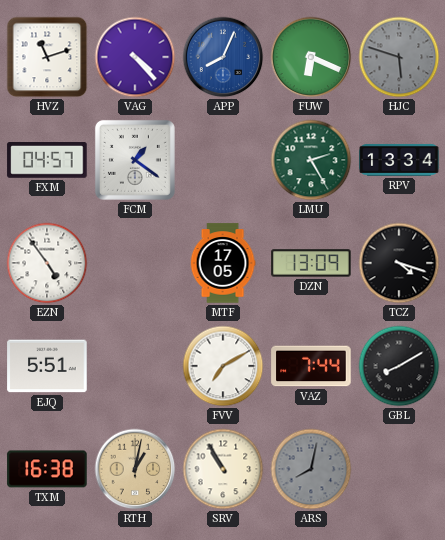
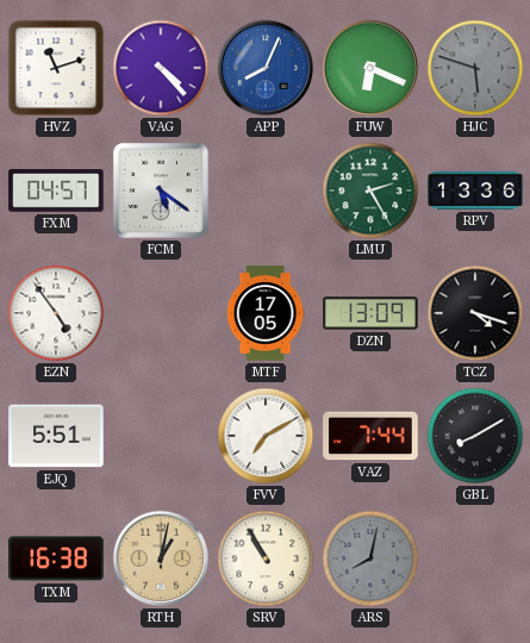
FCM: 1:21 -> 5:21 (161, 191)
RPV: 13:34 -> 13:36 (475, 191)
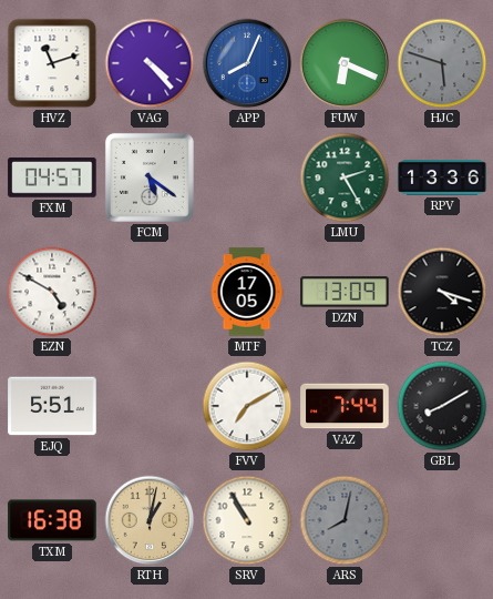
EZN: 4:54 -> 4:50 (52, 292)
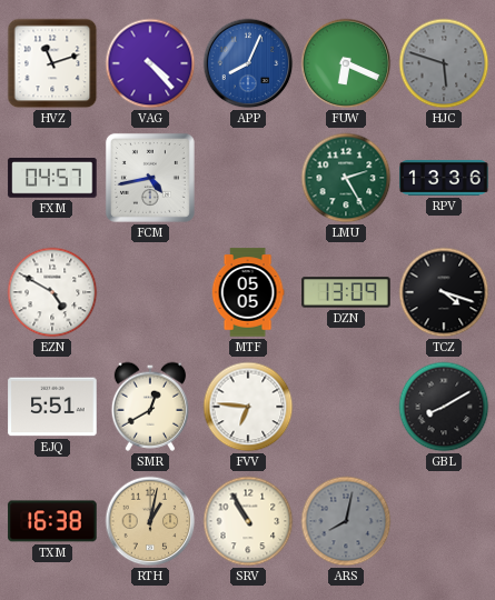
FCM: 5:21 -> 4:43 (150, 178)
MTF: 17:05 -> 05:05 (248, 292)
SMR: none -> 12:40 (149, 407)
FVV: 7:10 -> 6:46 (248, 407)
VAZ: 7:44 -> none (345, 406)
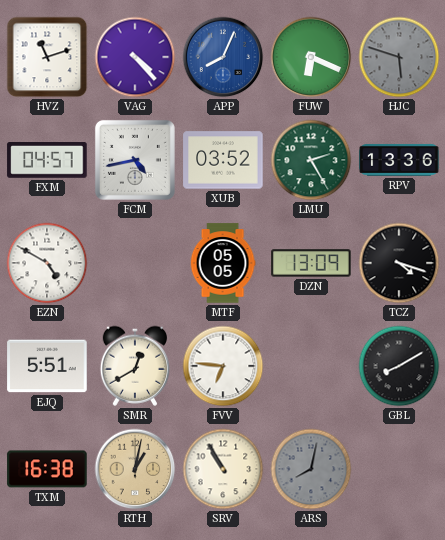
XUB: none -> 03:52 (223, 160)
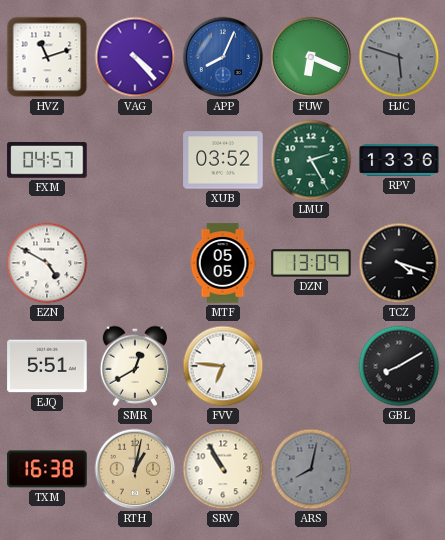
FCM: 4:43 -> none (135, 160)
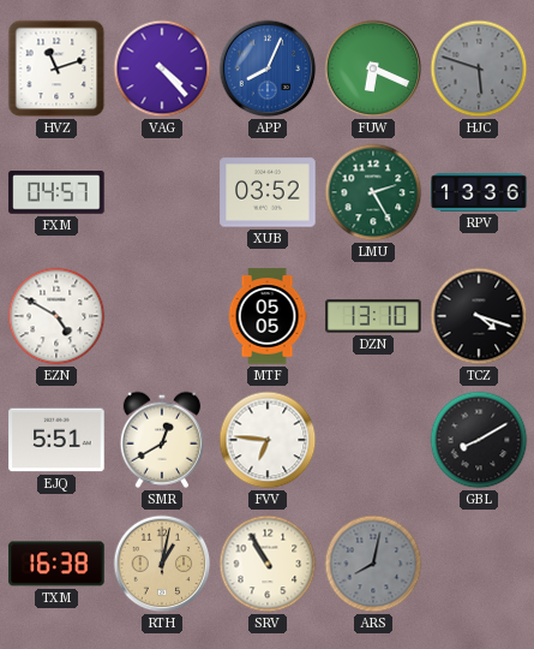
DZN: 13:09 -> 13:10 (373, 316)
